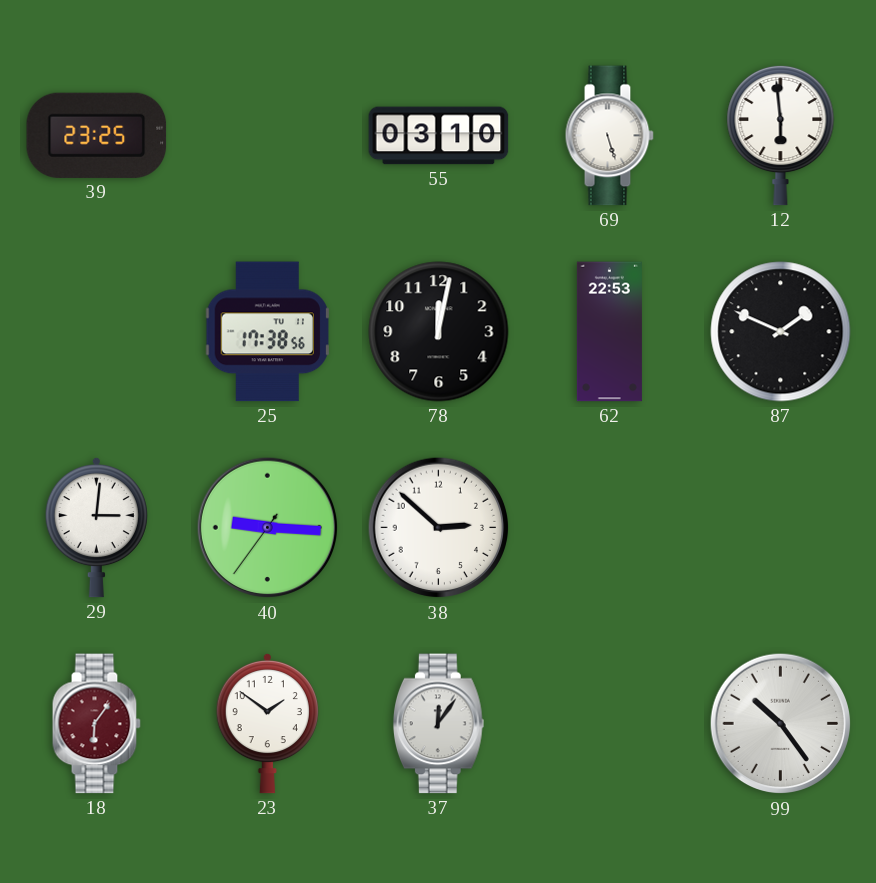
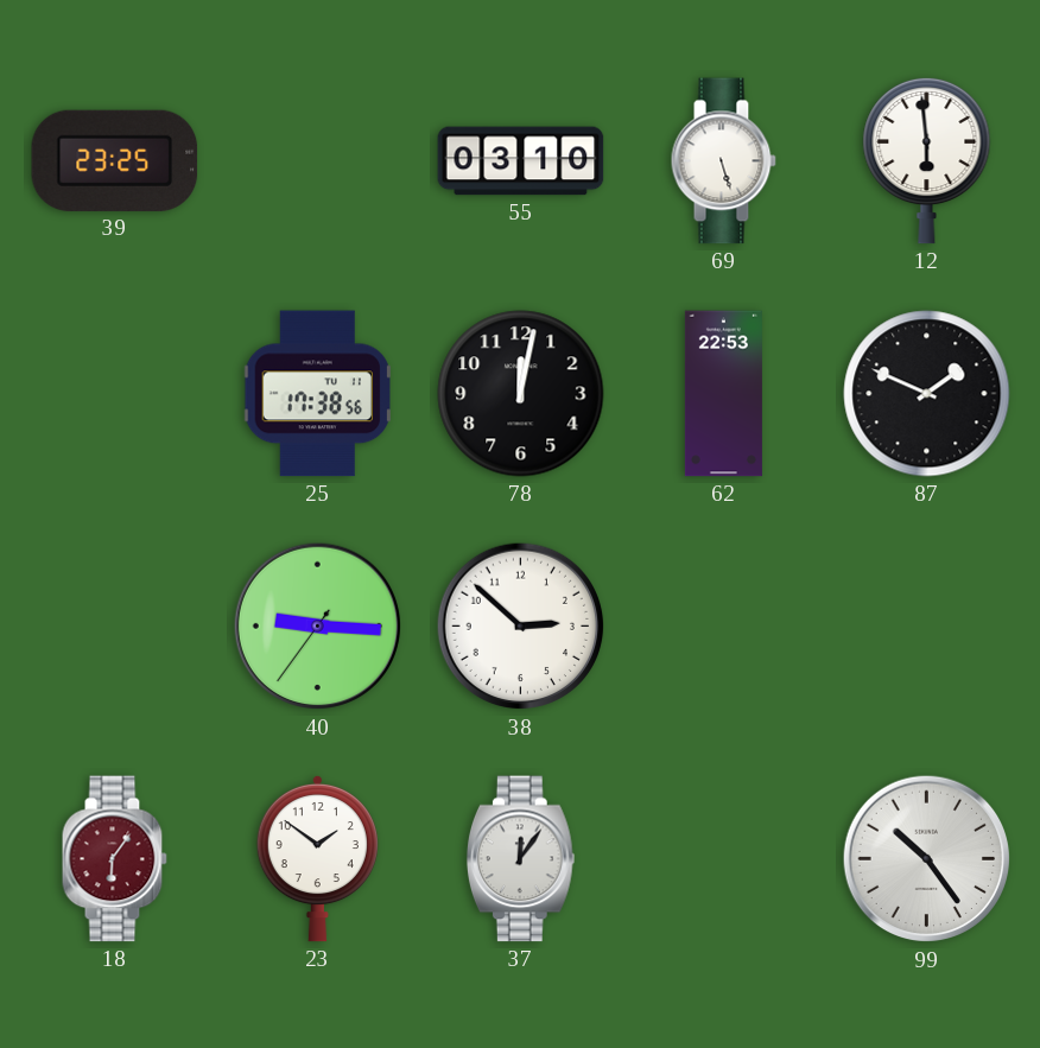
29: 3:01 -> none (96, 527)
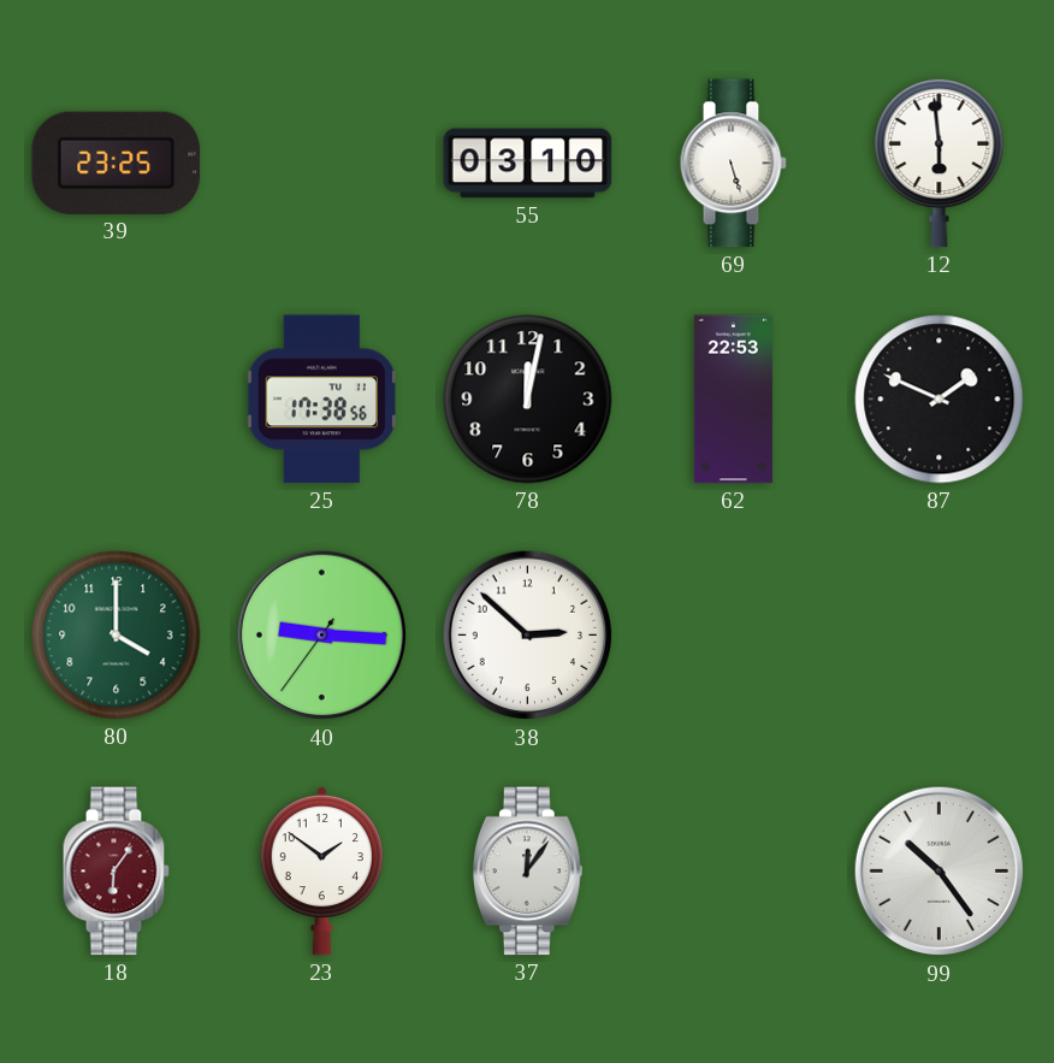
80: none -> 4:00 (117, 636)
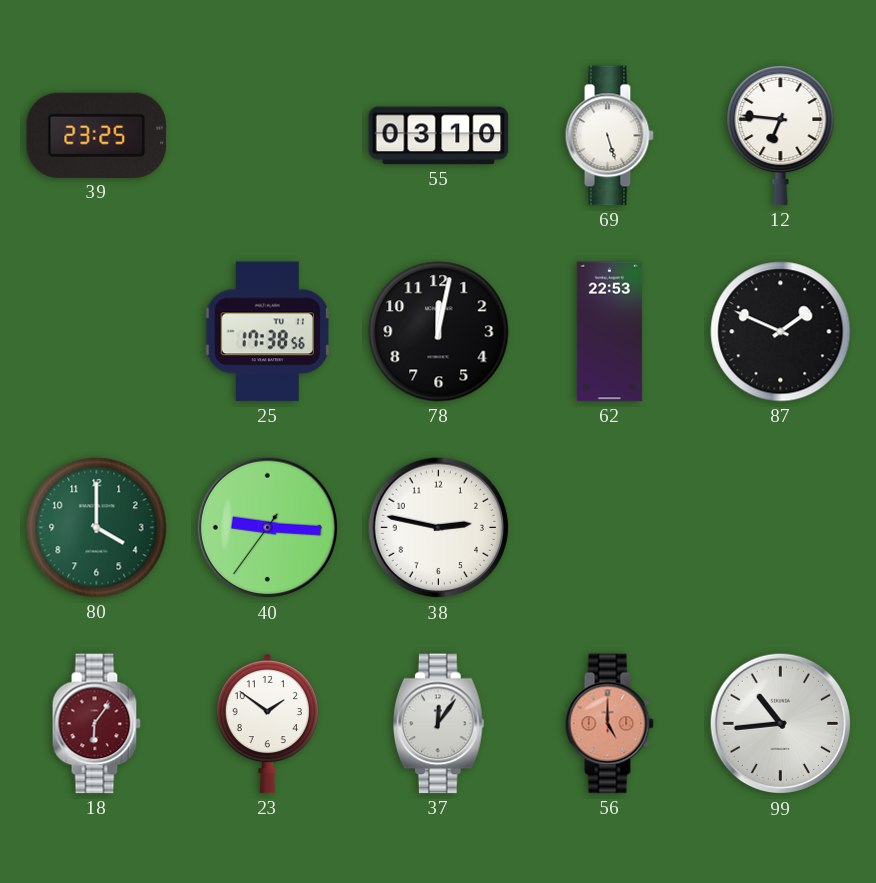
12: 5:59 -> 6:46 (781, 135)
38: 2:52 -> 2:47 (439, 528)
56: none -> 5:00 (609, 724)
99: 10:24 -> 10:44 (781, 724)
